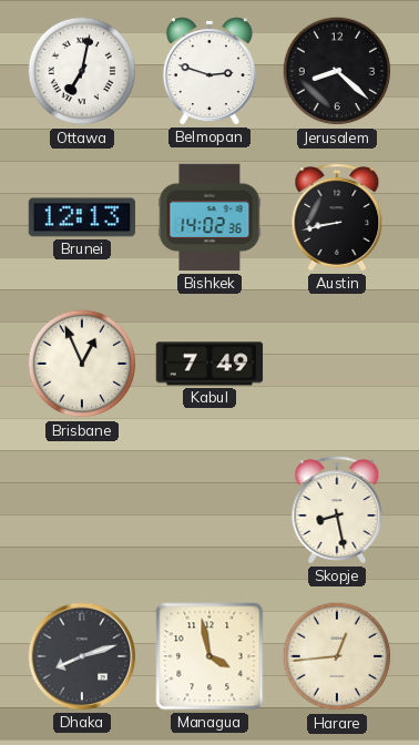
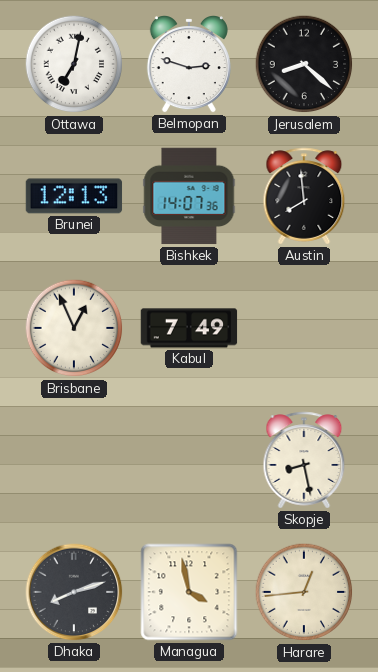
Bishkek: 14:02 -> 14:07 (189, 196)
Austin: 8:43 -> 7:59 (304, 196)
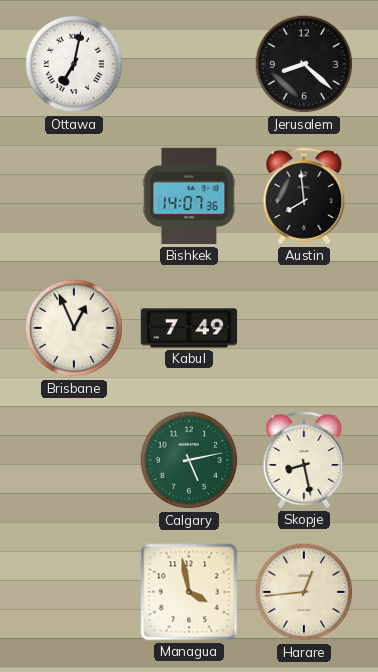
Belmopan: 2:48 -> none (189, 64)
Brunei: 12:13 -> none (74, 196)
Calgary: none -> 5:13 (189, 460)
Dhaka: 8:12 -> none (74, 592)
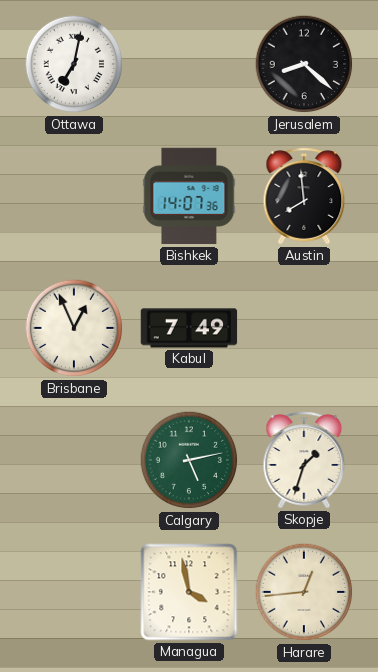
Skopje: 8:28 -> 1:33 (304, 460)
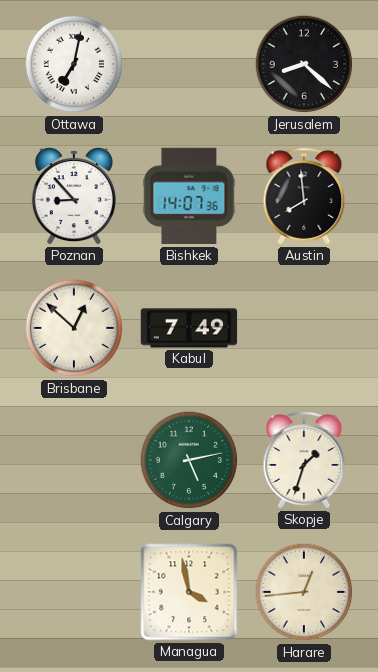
Poznan: none -> 8:53 (74, 196)
Brisbane: 12:56 -> 12:52 (74, 328)
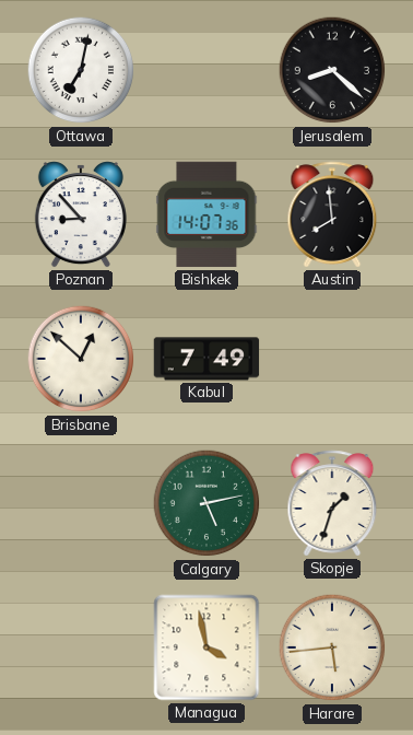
Harare: 12:44 -> 5:44 (332, 647)
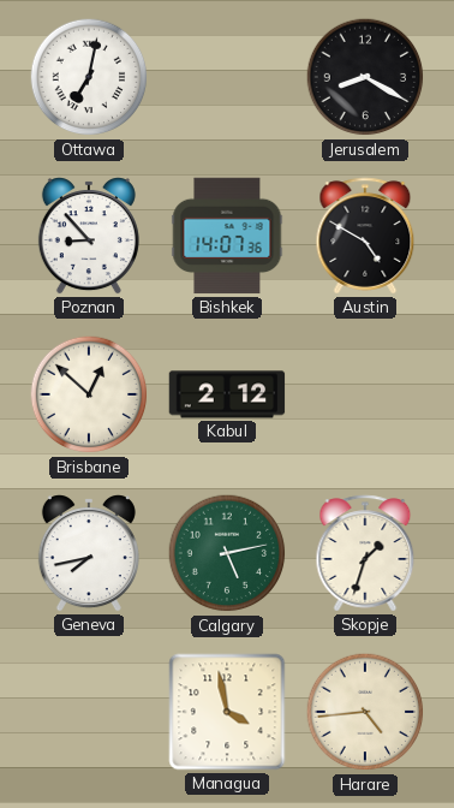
Jerusalem: 8:22 -> 8:20 (365, 77)
Austin: 7:59 -> 4:50 (365, 236)
Kabul: 7:49 -> 2:12 (227, 394)
Geneva: none -> 7:43 (89, 553)
Harare: 5:44 -> 4:44 (365, 712)
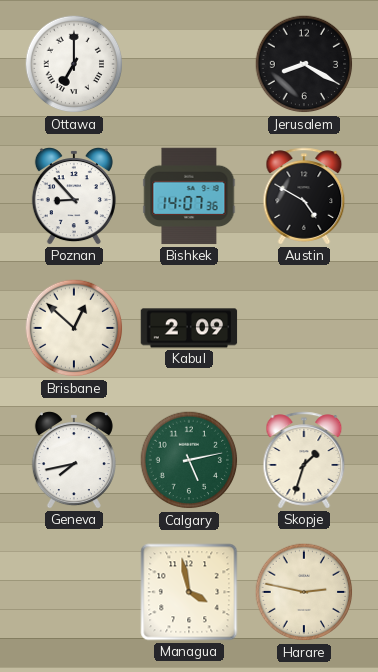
Ottawa: 7:02 -> 7:00 (74, 64)
Kabul: 2:12 -> 2:09 (189, 328)
Harare: 4:44 -> 2:47 (304, 592)
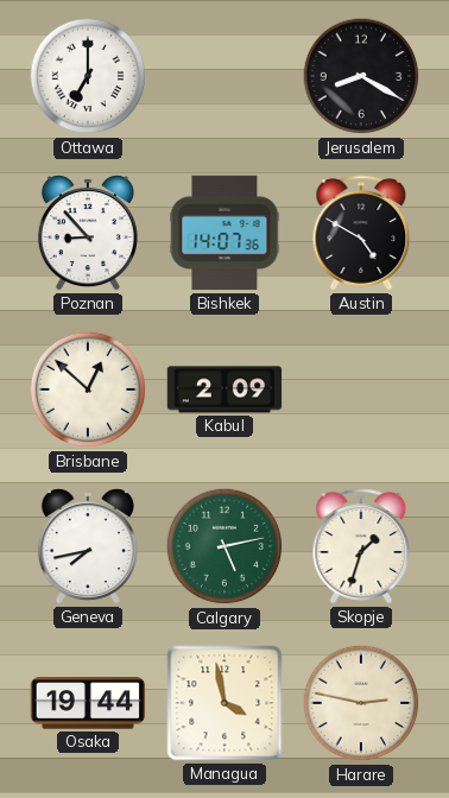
Osaka: none -> 19:44 (88, 703)
